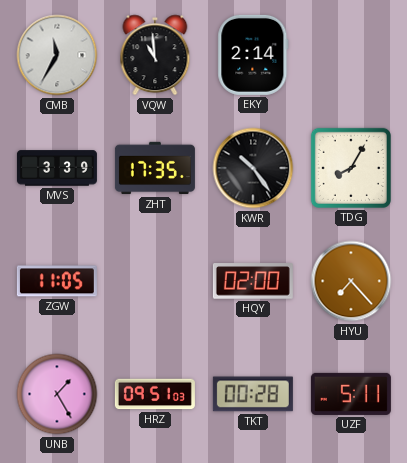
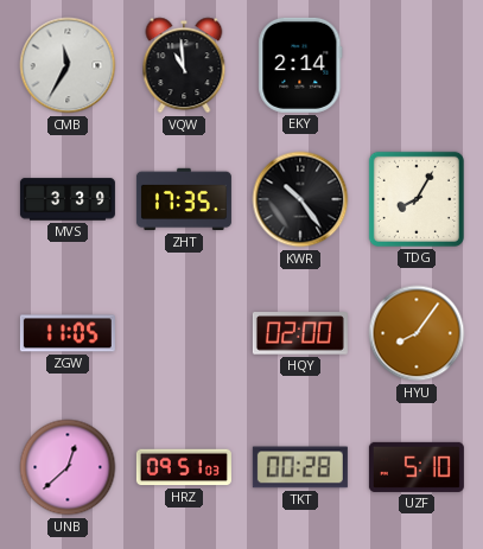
HYU: 7:23 -> 8:06 (417, 333)
UNB: 1:25 -> 12:38 (68, 467)
UZF: 5:11 -> 5:10 (417, 467)
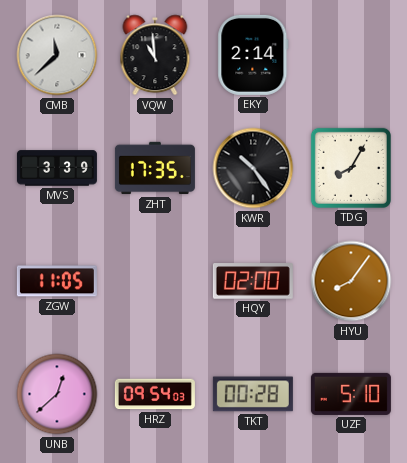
CMB: 11:35 -> 11:38 (57, 55)
HRZ: 09:51 -> 09:54 (155, 394)
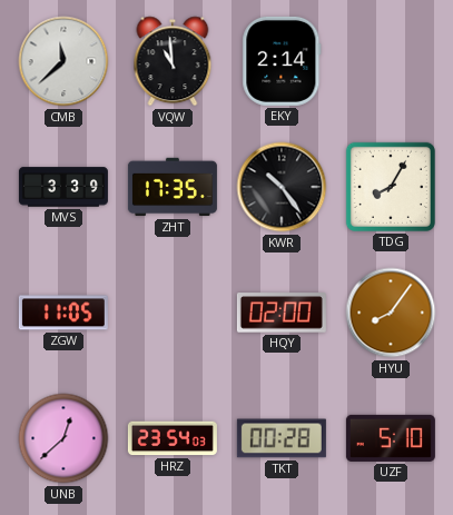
HRZ: 09:54 -> 23:54 (173, 438)
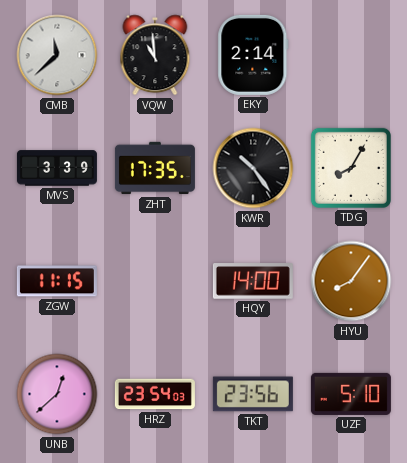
ZGW: 11:05 -> 11:15 (57, 281)
HQY: 02:00 -> 14:00 (253, 281)
TKT: 00:28 -> 23:56 (253, 394)
